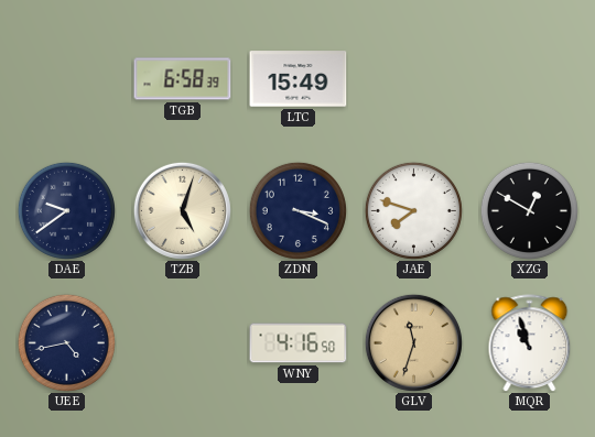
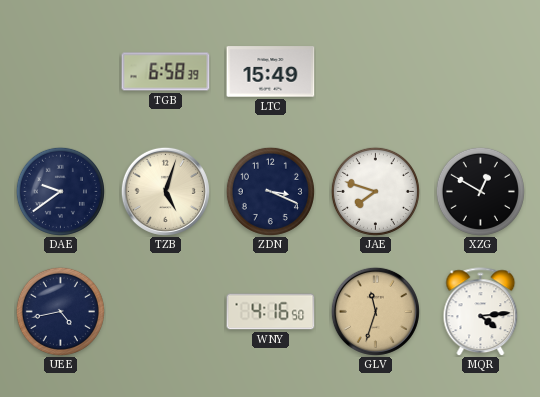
MQR: 10:57 -> 4:14 (481, 312)
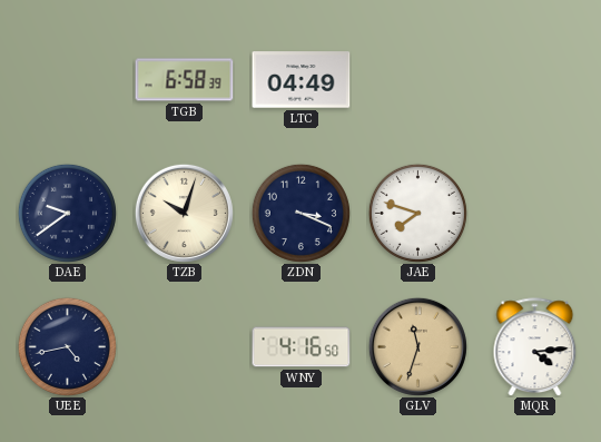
LTC: 15:49 -> 04:49 (302, 80)
TZB: 5:03 -> 10:03 (184, 213)
XZG: 12:50 -> none (480, 191)
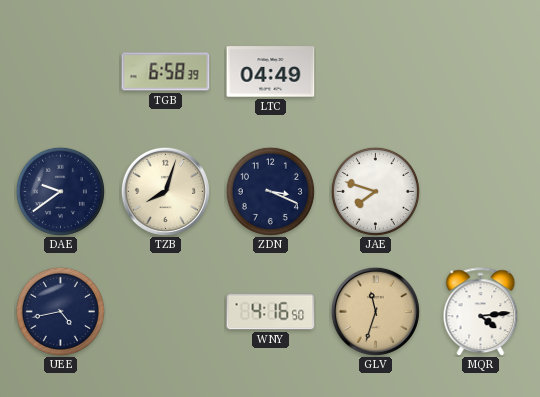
TZB: 10:03 -> 8:03 (165, 191)
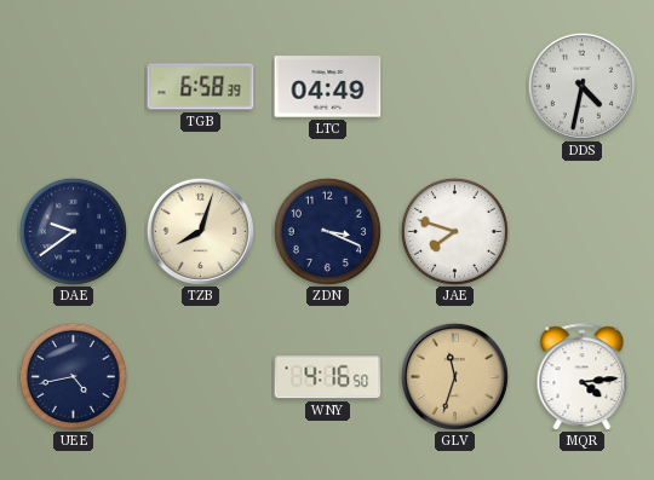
DDS: none -> 4:32 (581, 86)
